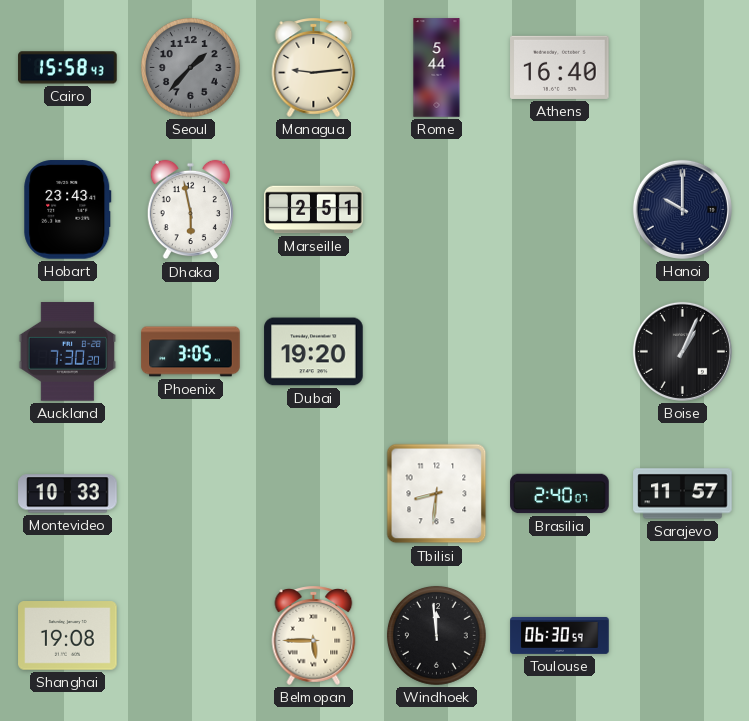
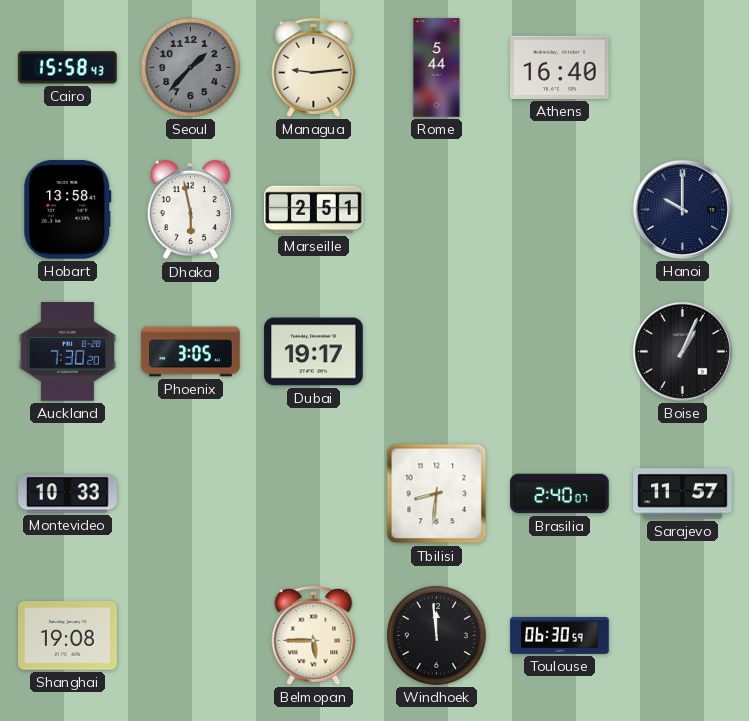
Hobart: 23:43 -> 13:58 (68, 210)
Dubai: 19:20 -> 19:17 (314, 352)
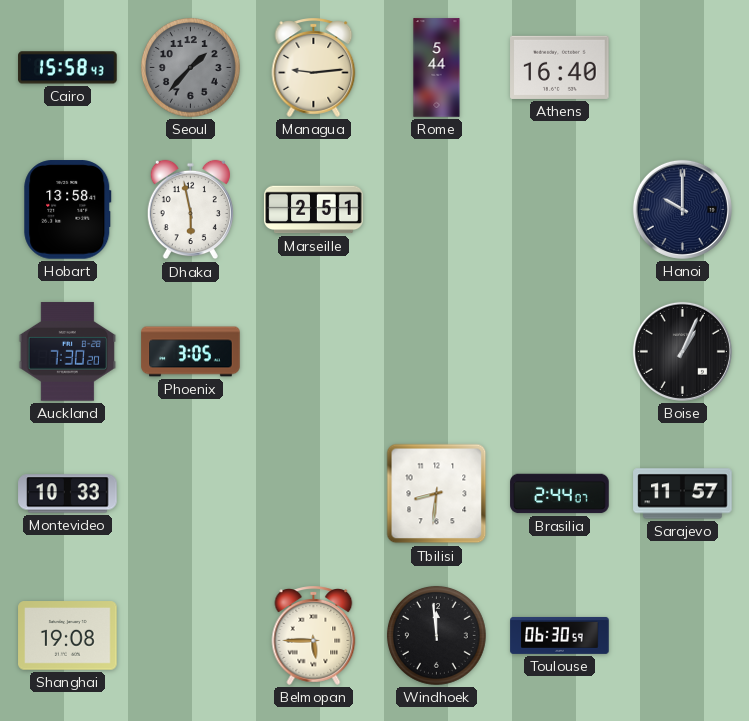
Dubai: 19:17 -> none (314, 352)
Brasilia: 2:40 -> 2:44 (560, 494)
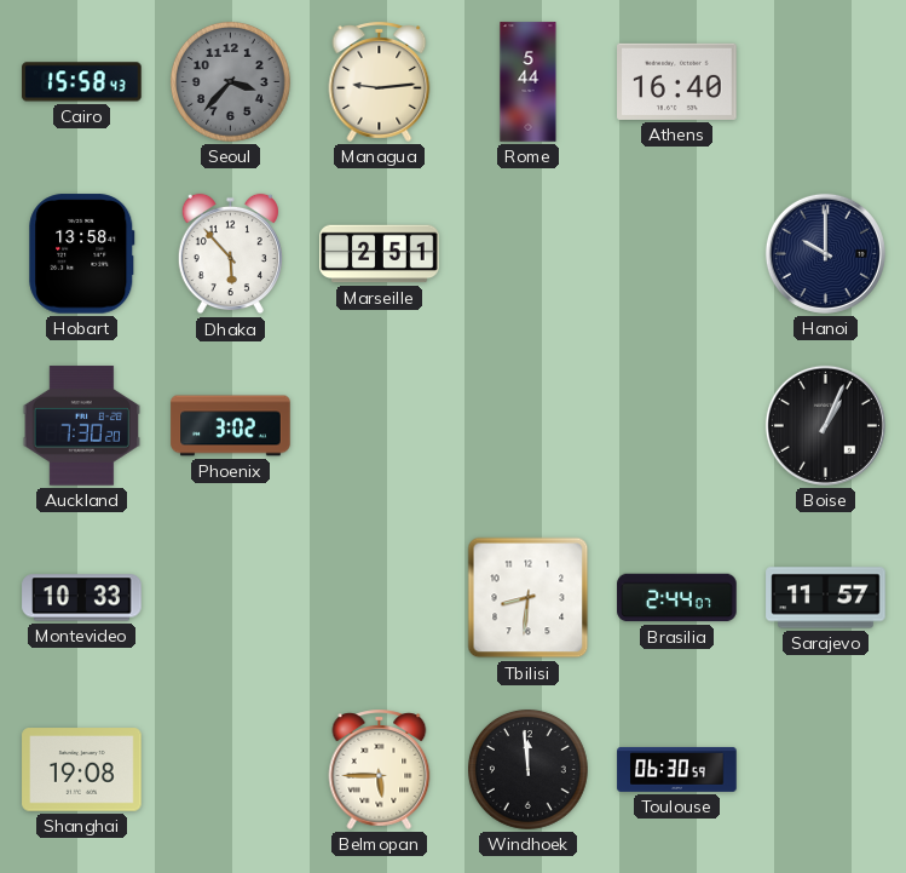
Seoul: 1:37 -> 3:37 (230, 82)
Dhaka: 5:58 -> 5:53 (230, 254)
Phoenix: 3:05 -> 3:02 (231, 426)
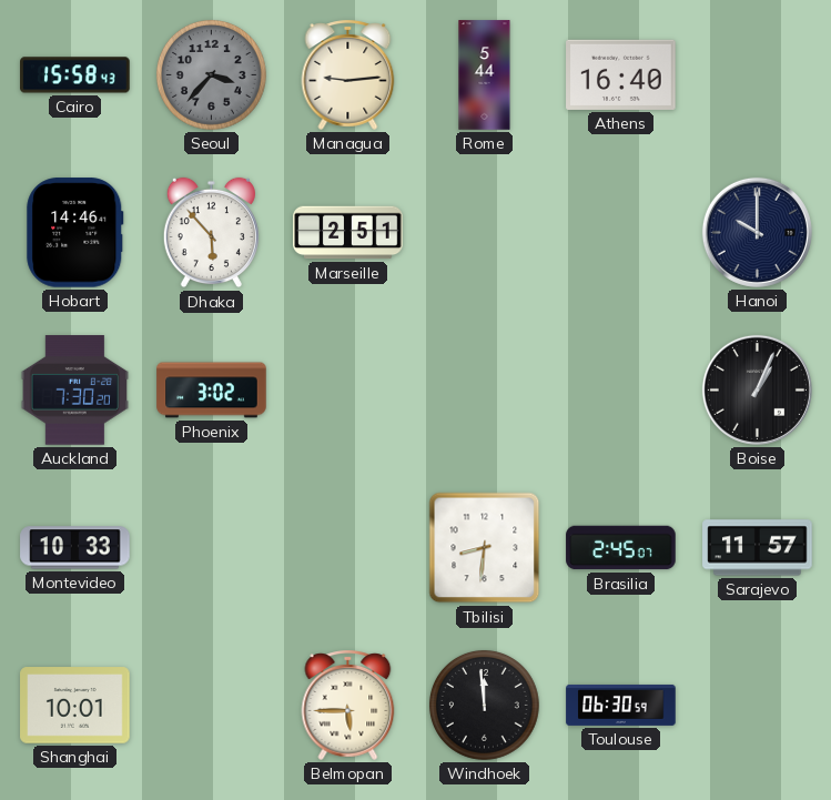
Hobart: 13:58 -> 14:46 (75, 233)
Brasilia: 2:44 -> 2:45 (621, 548)
Shanghai: 19:08 -> 10:01 (75, 706)
